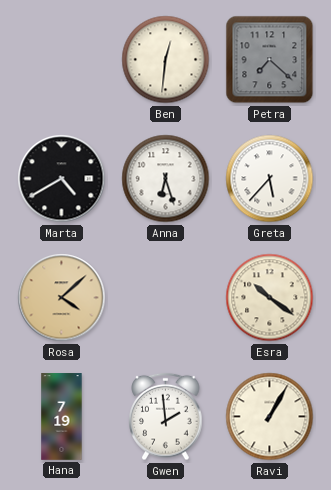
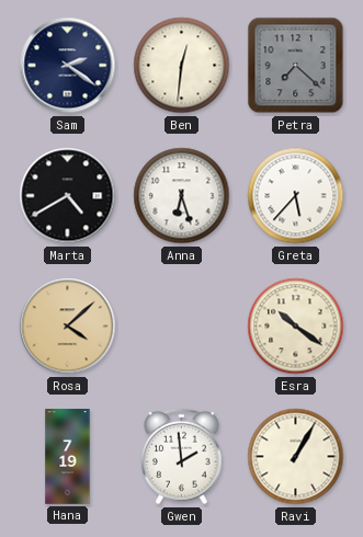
Sam: none -> 2:21 (68, 66)
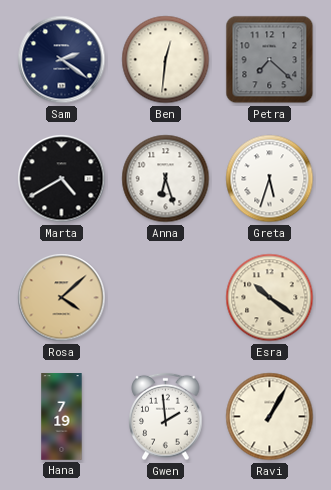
Greta: 5:37 -> 5:33 (270, 179)
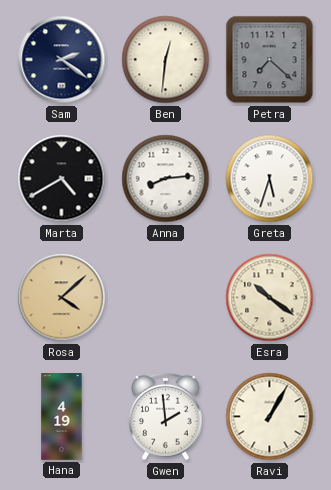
Anna: 6:27 -> 8:14 (166, 179)
Hana: 7:19 -> 4:19 (62, 417)
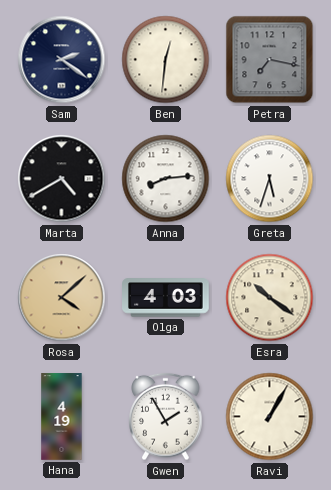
Petra: 7:22 -> 7:17 (270, 60)
Olga: none -> 4:03 (166, 298)
Gwen: 1:59 -> 1:55 (166, 417)
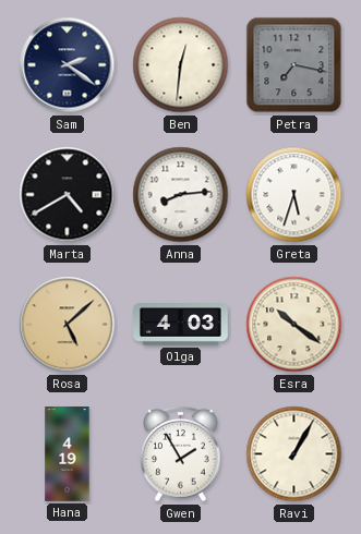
Rosa: 4:08 -> 5:08 (68, 325)
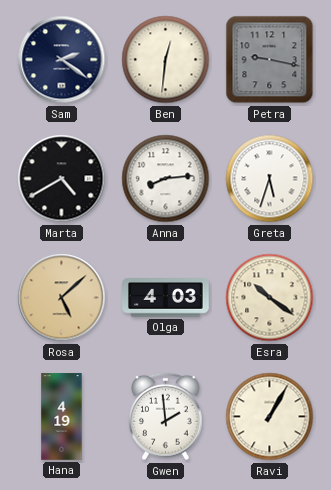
Petra: 7:17 -> 9:17 (270, 60)
Gwen: 1:55 -> 1:59 (166, 417)
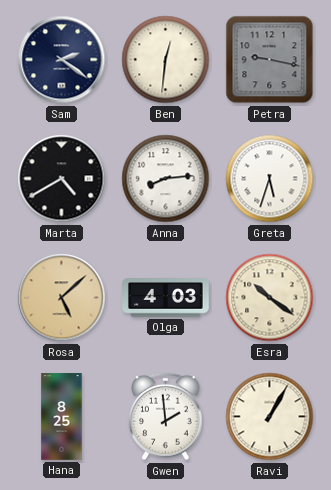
Hana: 4:19 -> 8:25 (62, 417)
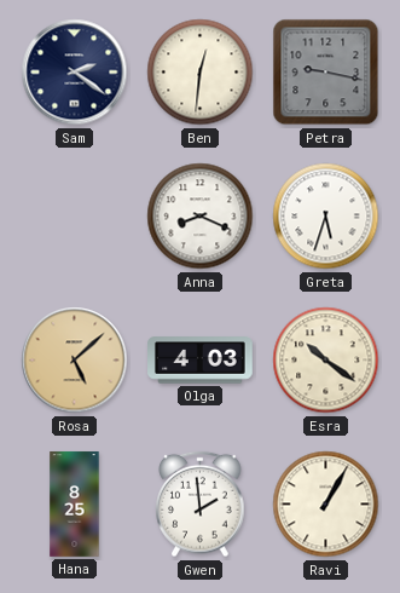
Marta: 4:40 -> none (62, 179)
Anna: 8:14 -> 8:19 (201, 217)
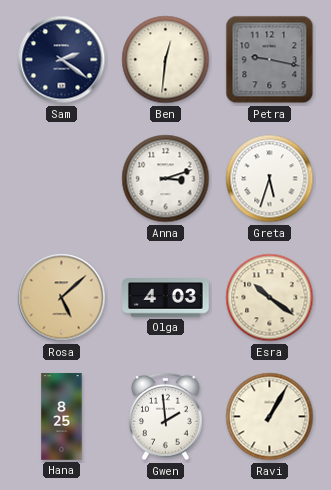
Anna: 8:19 -> 3:12 (166, 179)
